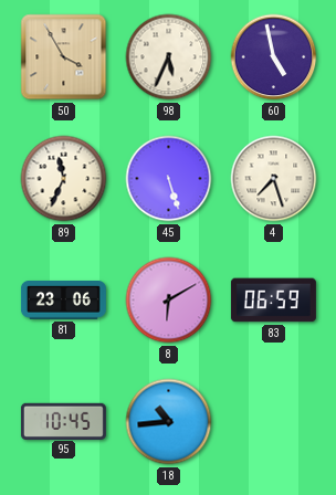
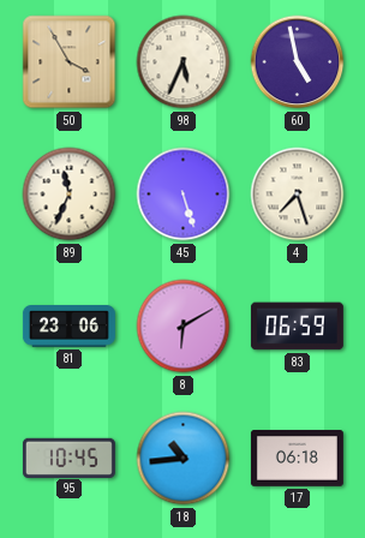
17: none -> 06:18 (297, 459)
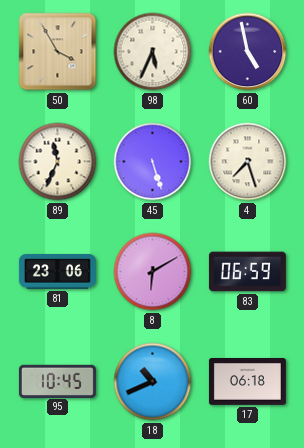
18: 10:44 -> 10:41 (153, 382)
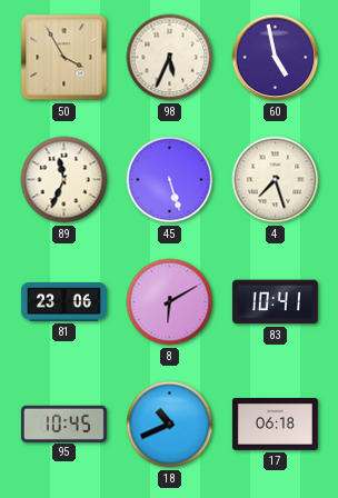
83: 06:59 -> 10:41 (275, 302)
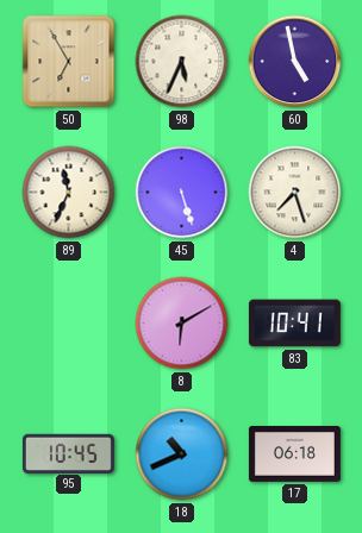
50: 3:55 -> 6:55 (69, 62)
81: 23:06 -> none (63, 302)
